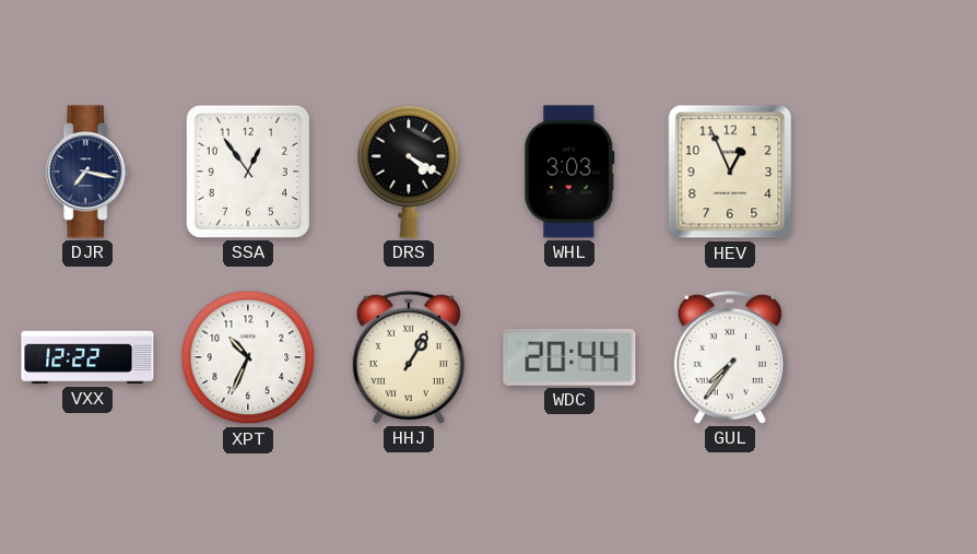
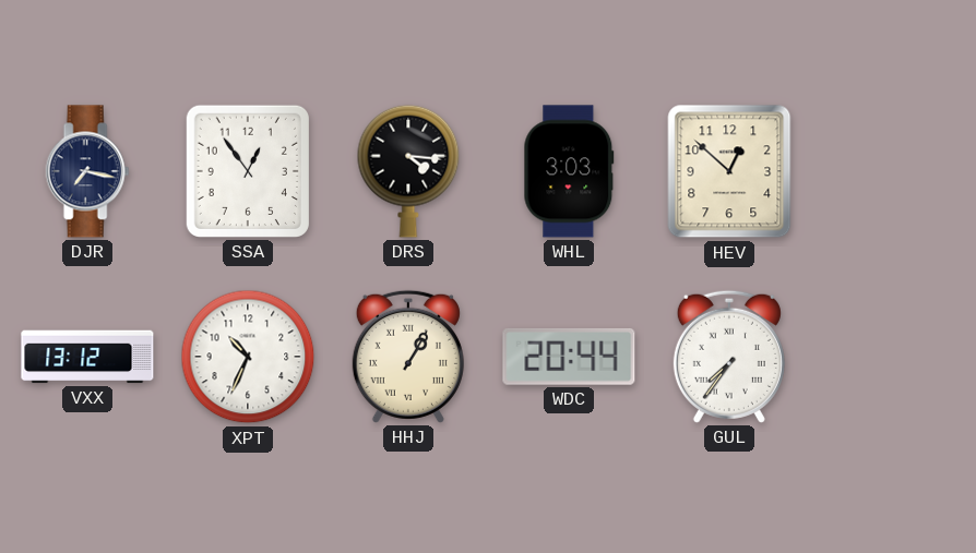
DRS: 4:20 -> 4:16 (408, 171)
HEV: 12:56 -> 12:52 (729, 171)
VXX: 12:22 -> 13:12 (87, 357)
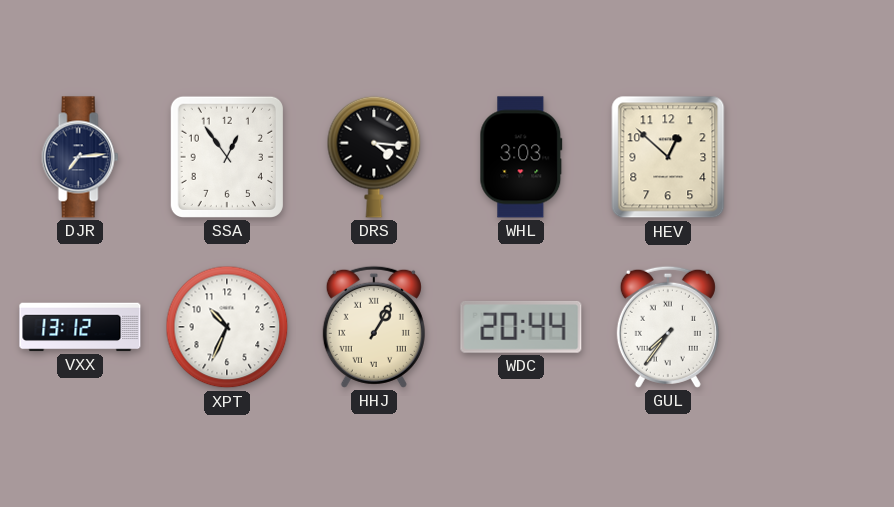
DJR: 7:17 -> 7:14 (80, 157)
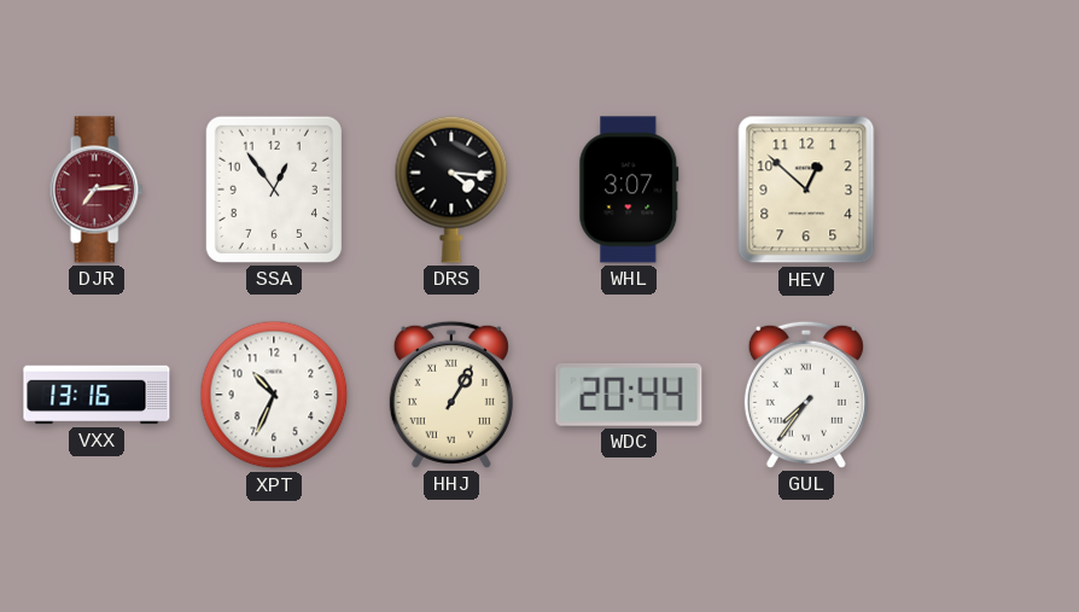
DJR dial: navy -> burgundy (97, 190)
WHL: 3:03 -> 3:07 (629, 190)
VXX: 13:12 -> 13:16 (97, 395)
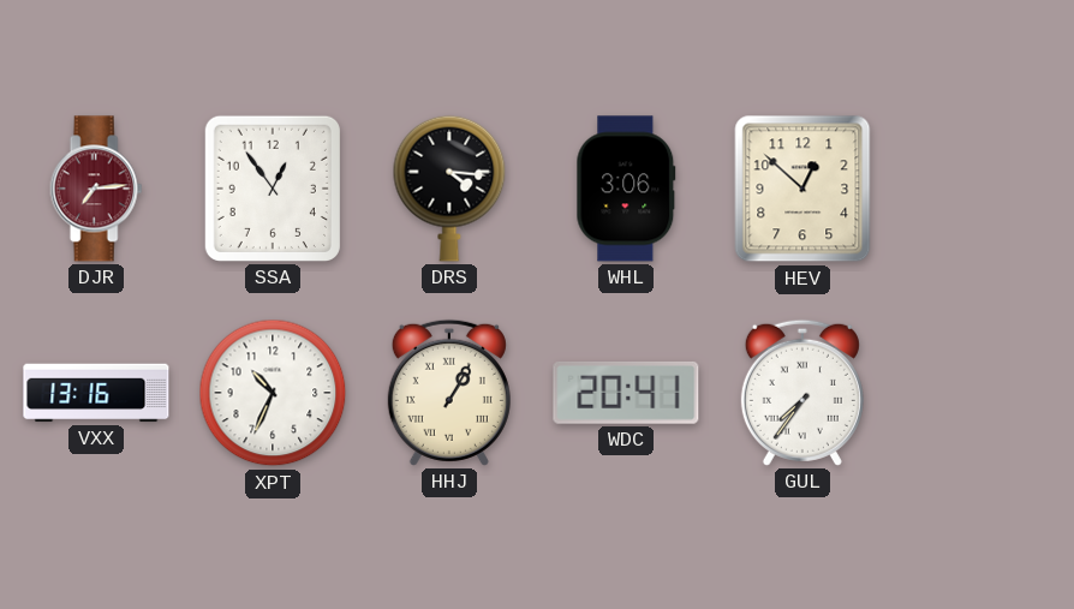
WHL: 3:07 -> 3:06 (626, 189)
WDC: 20:44 -> 20:41 (626, 393)
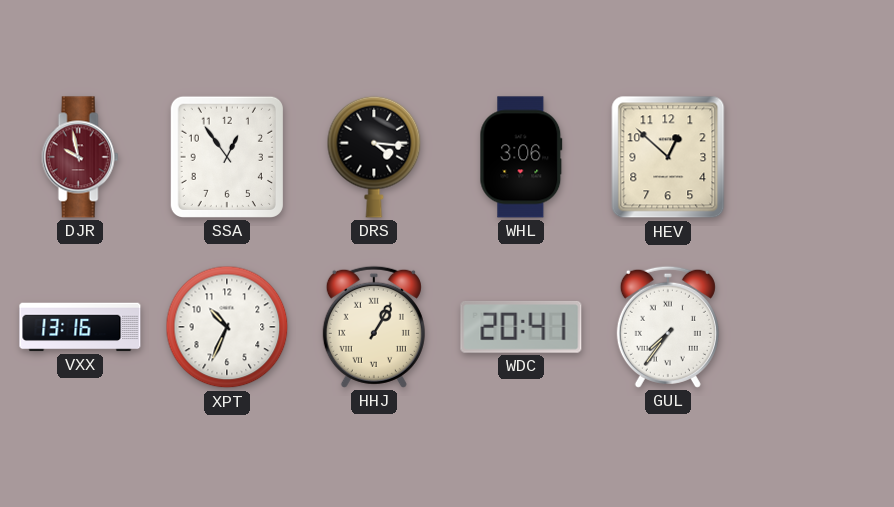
DJR: 7:14 -> 9:58 (80, 157)
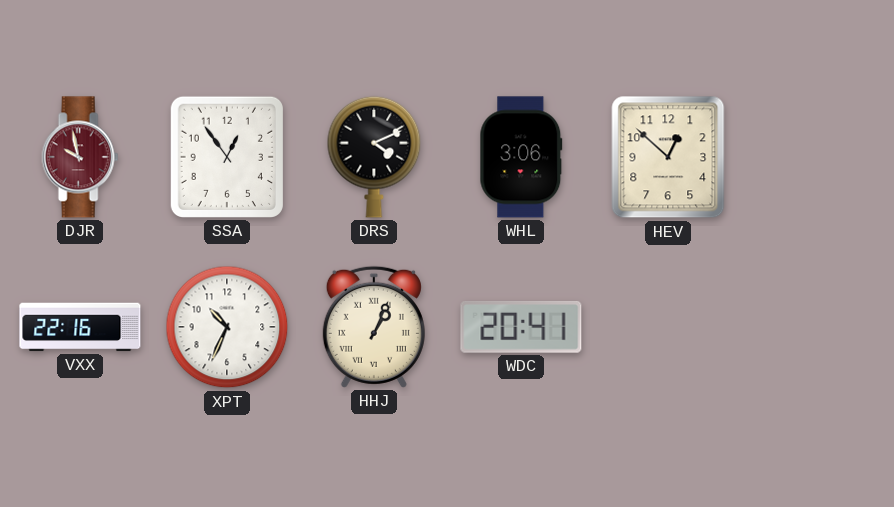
DRS: 4:16 -> 4:11 (374, 157)
VXX: 13:16 -> 22:16 (80, 327)
HHJ: 1:05 -> 1:04 (374, 327)
GUL: 7:36 -> none (668, 327)
